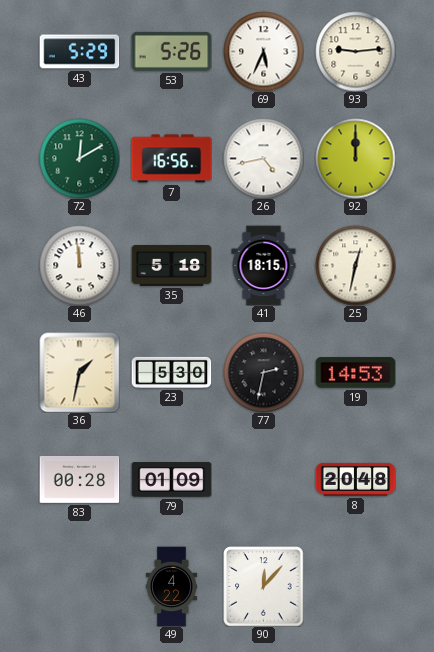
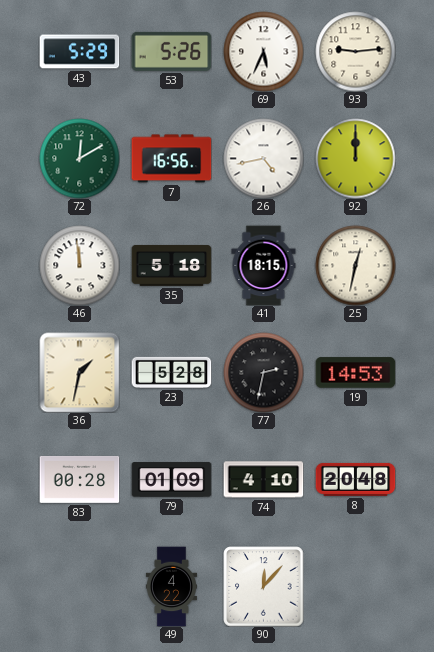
23: 5:30 -> 5:28 (171, 372)
74: none -> 4:10 (263, 480)
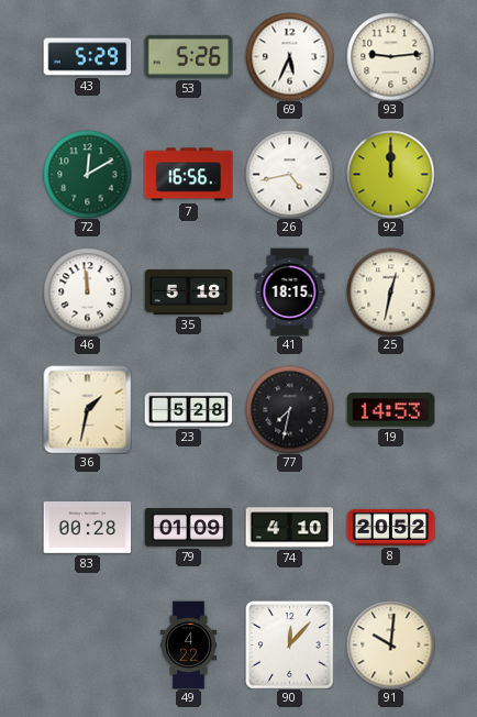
77: 2:32 -> 7:32 (289, 409)
8: 20:48 -> 20:52 (390, 527)
91: none -> 10:01 (390, 644)
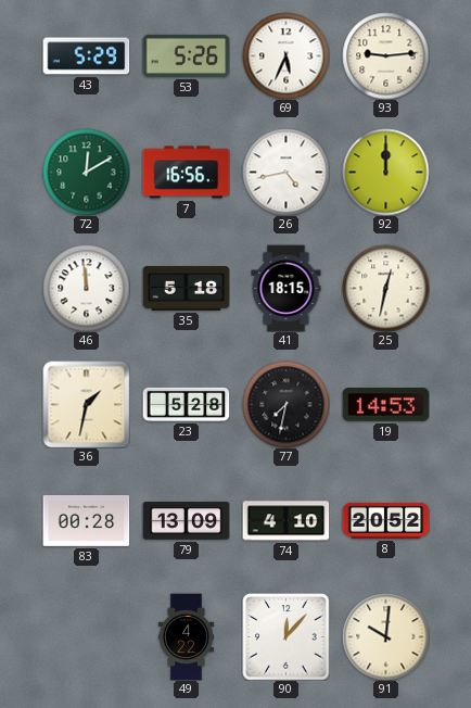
79: 01:09 -> 13:09 (186, 521)
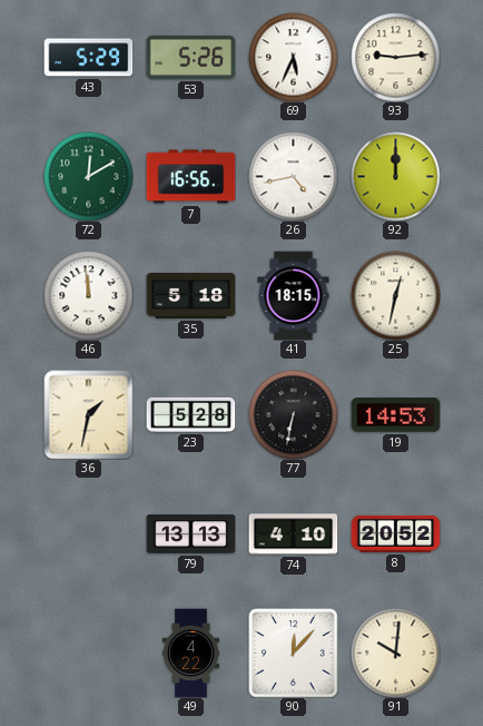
77: 7:32 -> 6:32 (293, 414)
83: 00:28 -> none (86, 520)
79: 13:09 -> 13:13 (190, 534)
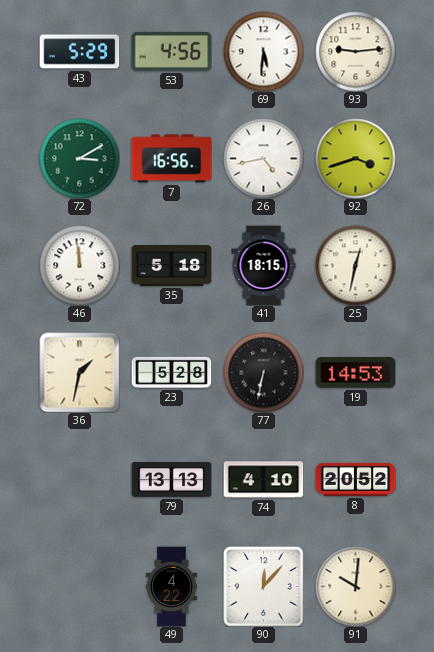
53: 5:26 -> 4:56 (171, 51)
69: 5:34 -> 5:31 (263, 51)
72: 12:10 -> 3:10 (79, 158)
92: 12:00 -> 3:42 (355, 158)
